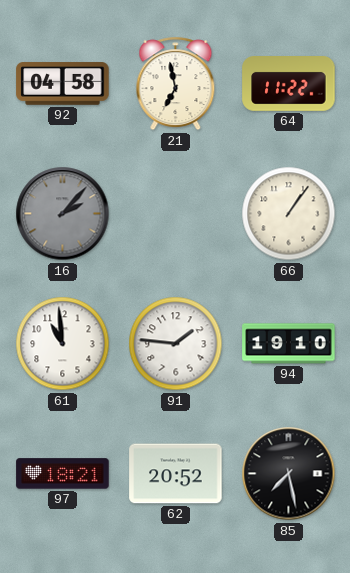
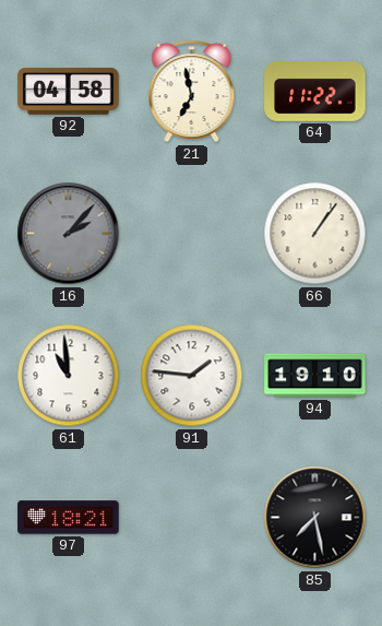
62: 20:52 -> none (176, 474)
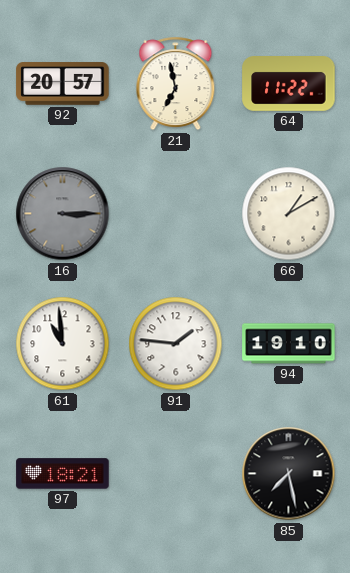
92: 04:58 -> 20:57 (63, 84)
16: 2:07 -> 3:15 (63, 214)
66: 1:06 -> 1:10 (289, 214)
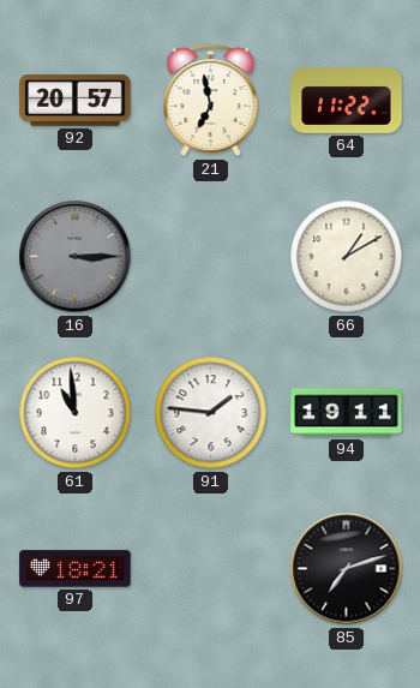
94: 19:10 -> 19:11 (347, 413)
85: 7:28 -> 7:12 (347, 569)
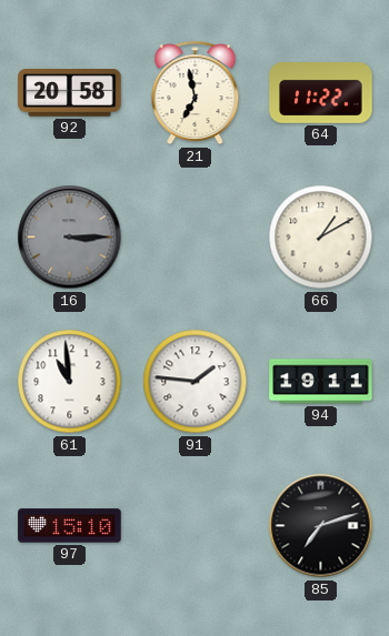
92: 20:57 -> 20:58 (70, 93)
97: 18:21 -> 15:10 (70, 526)
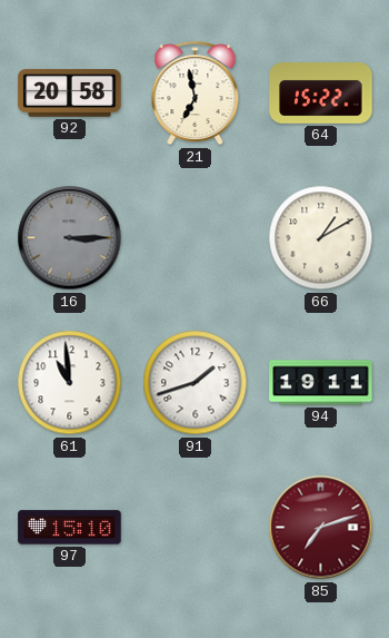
64: 11:22 -> 15:22 (321, 94)
91: 1:46 -> 1:42 (196, 383)
85 dial: black -> burgundy (321, 528)
